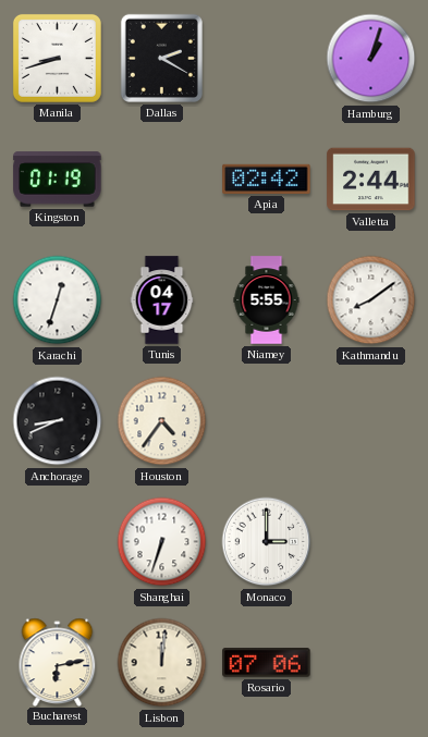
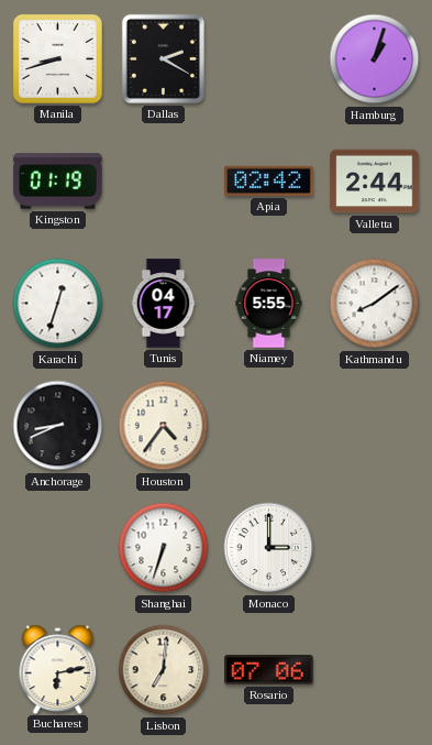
Lisbon: 12:01 -> 7:01 (164, 670)
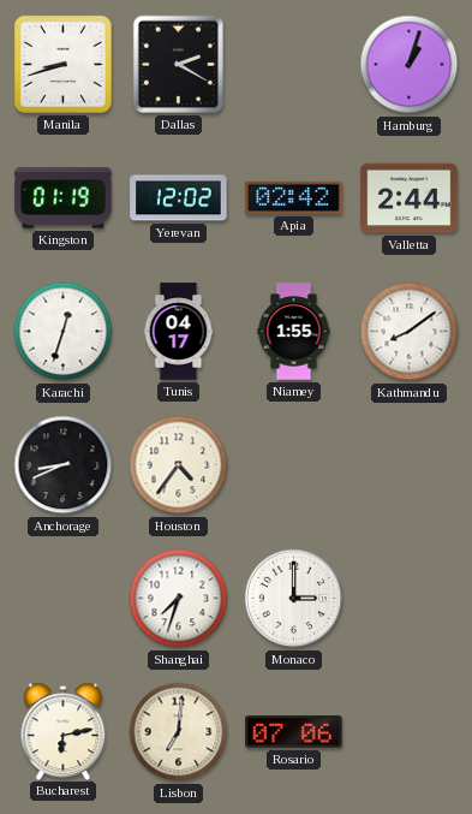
Yerevan: none -> 12:02 (179, 198)
Niamey: 5:55 -> 1:55 (294, 332)
Shanghai: 6:33 -> 7:33 (179, 599)
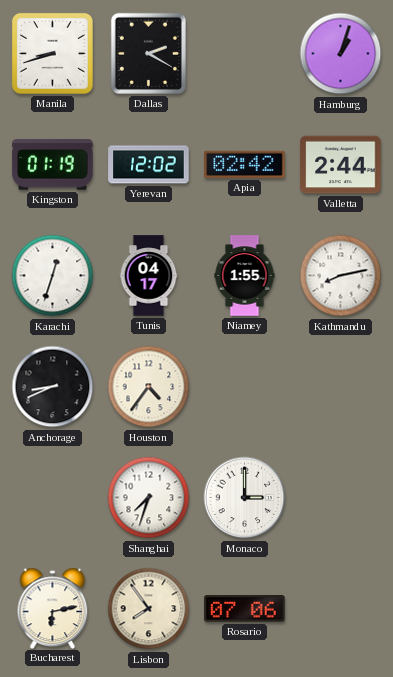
Kathmandu: 8:09 -> 8:13 (341, 276)
Lisbon: 7:01 -> 7:54 (149, 609)
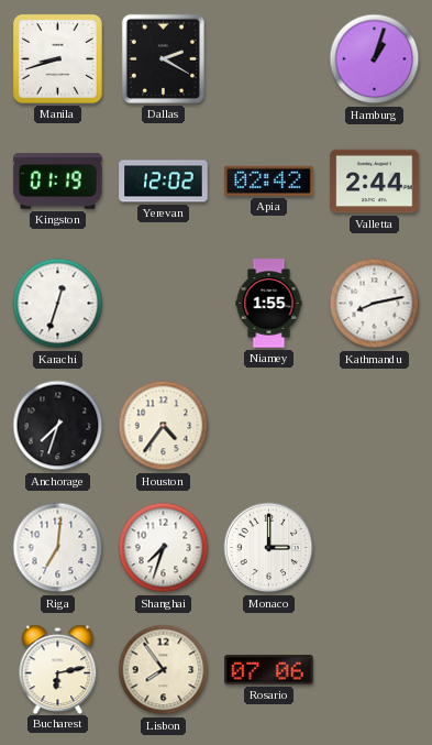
Tunis: 04:17 -> none (149, 276)
Anchorage: 8:41 -> 7:33 (58, 426)
Riga: none -> 7:01 (58, 548)
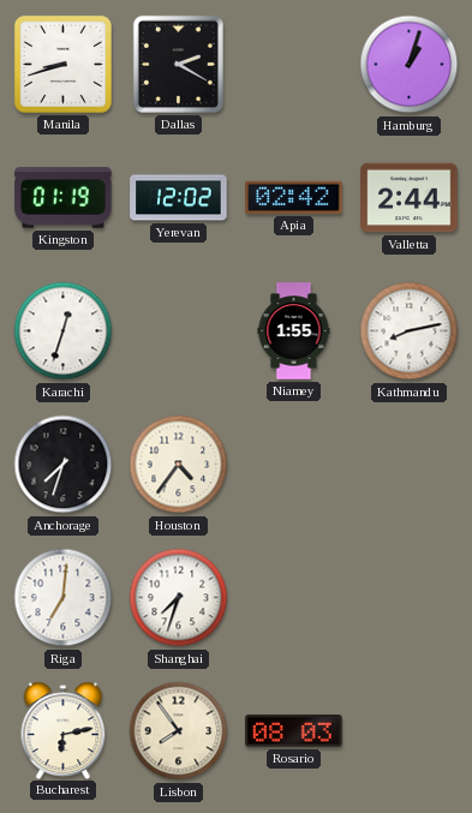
Monaco: 3:00 -> none (269, 548)
Rosario: 07:06 -> 08:03 (294, 731)
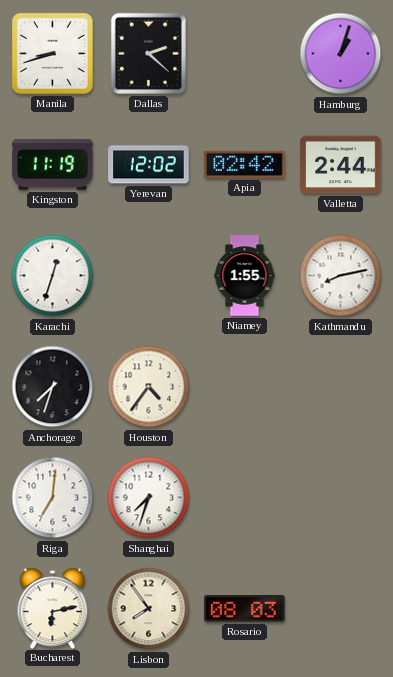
Dallas: 2:20 -> 2:22 (148, 53)
Kingston: 01:19 -> 11:19 (53, 165)
